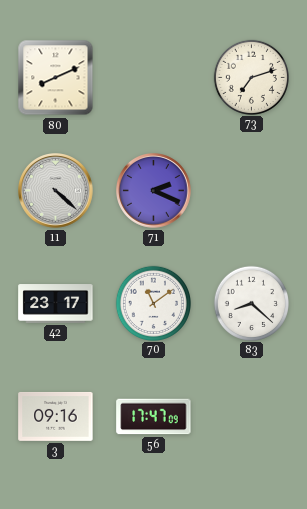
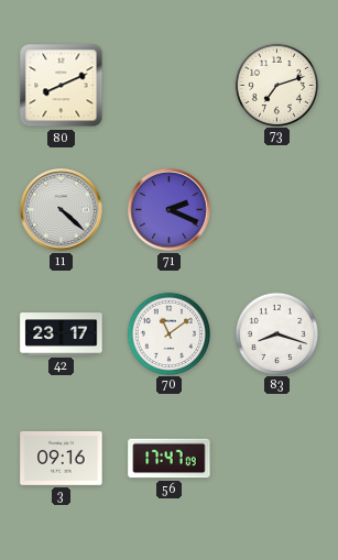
83: 8:22 -> 8:18 (276, 333)
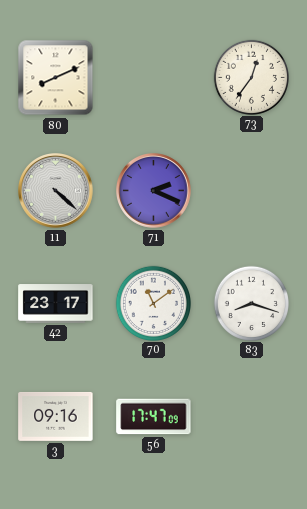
73: 7:12 -> 12:36 (251, 77)
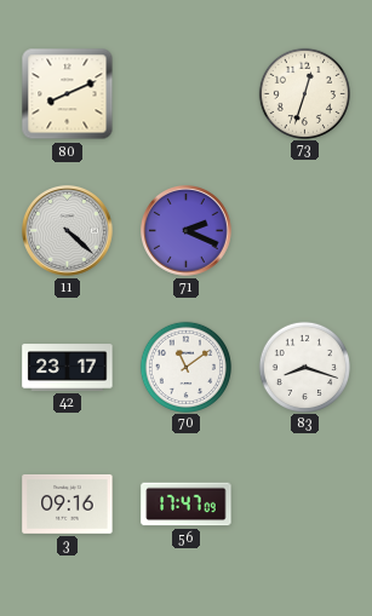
73: 12:36 -> 12:33 (304, 93)
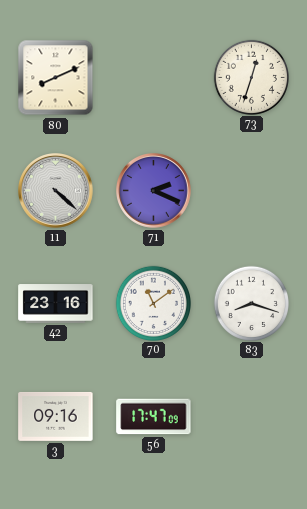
42: 23:17 -> 23:16 (56, 304)
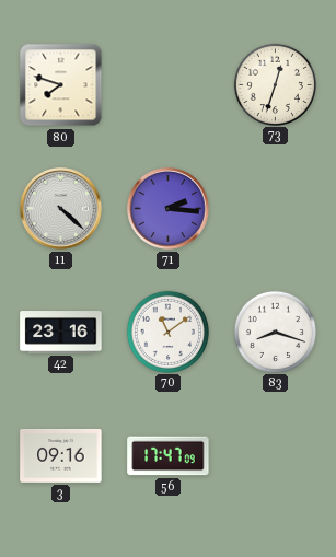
80: 8:11 -> 7:48 (61, 85)
71: 2:19 -> 2:16 (169, 209)
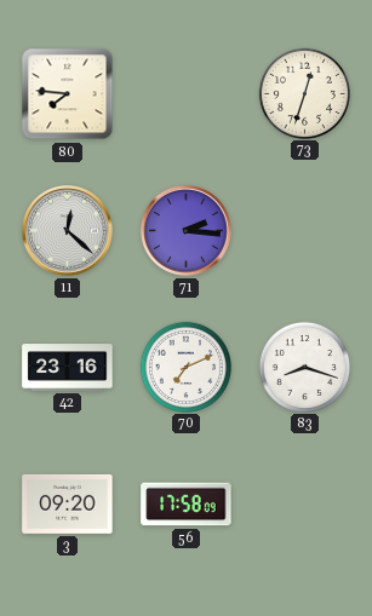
80: 7:48 -> 7:46 (68, 94)
11: 4:22 -> 12:22 (68, 231)
70: 11:09 -> 7:11 (185, 367)
3: 09:16 -> 09:20 (68, 503)
56: 17:47 -> 17:58 (187, 505)
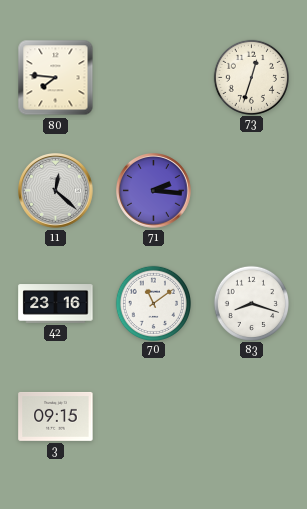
70: 7:11 -> 11:09 (153, 303)
3: 09:20 -> 09:15 (56, 416)
56: 17:58 -> none (187, 505)
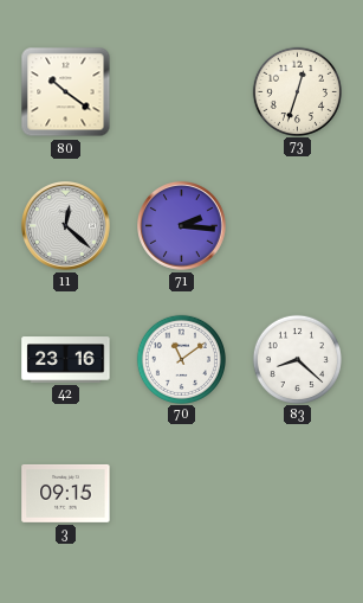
80: 7:46 -> 10:21 (66, 92)
83: 8:18 -> 8:22 (297, 359)
